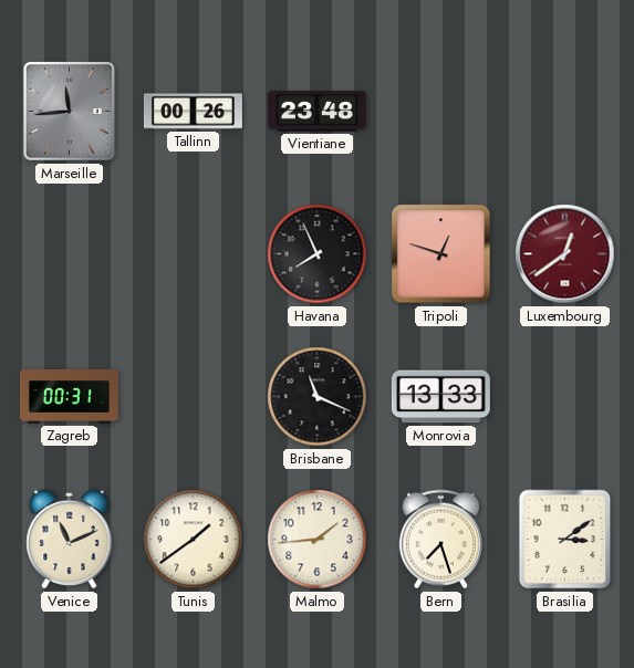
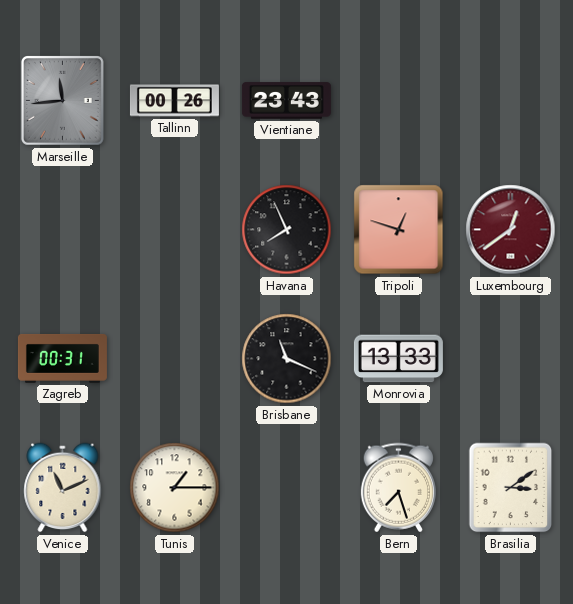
Vientiane: 23:48 -> 23:43 (286, 101)
Tunis: 1:39 -> 1:15 (175, 488)
Malmo: 1:44 -> none (318, 540)
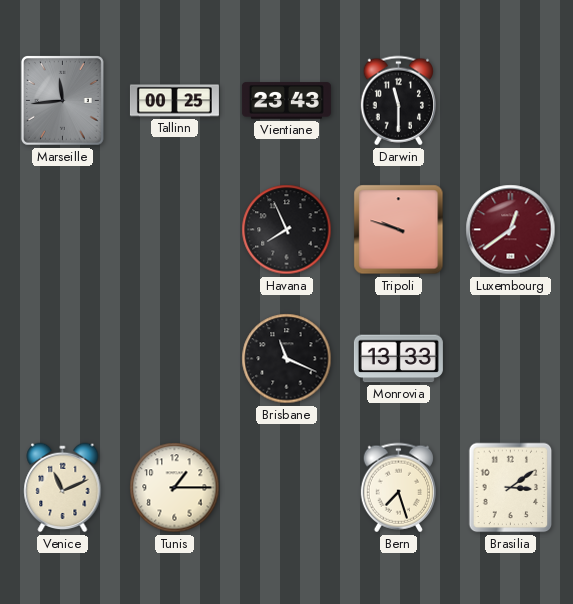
Tallinn: 00:26 -> 00:25 (174, 101)
Darwin: none -> 11:30 (398, 101)
Tripoli: 12:48 -> 9:48 (399, 230)
Zagreb: 00:31 -> none (62, 358)
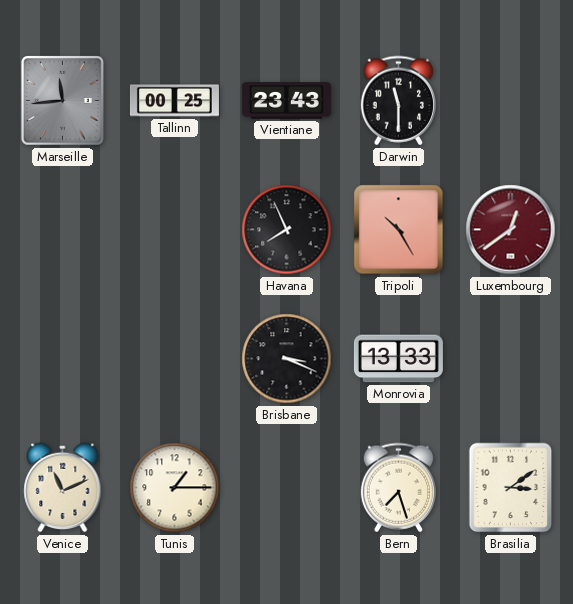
Tripoli: 9:48 -> 10:25 (399, 230)
Brisbane: 11:19 -> 3:19 (287, 359)
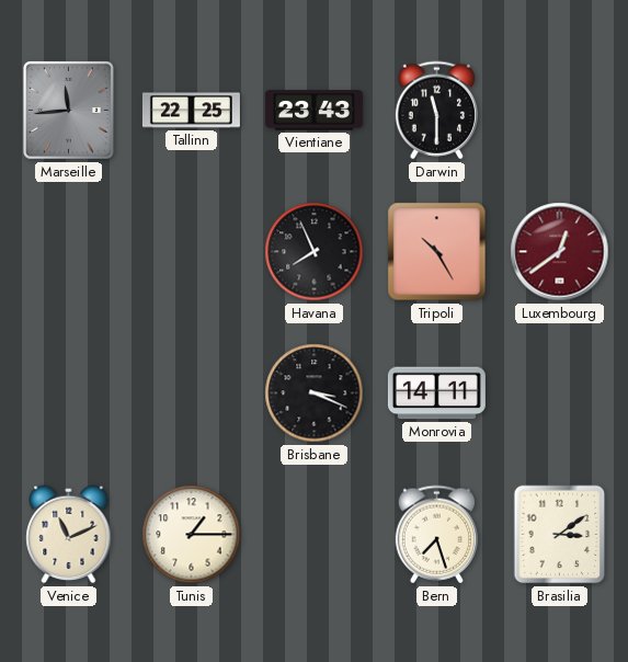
Tallinn: 00:25 -> 22:25 (191, 111)
Monrovia: 13:33 -> 14:11 (436, 393)
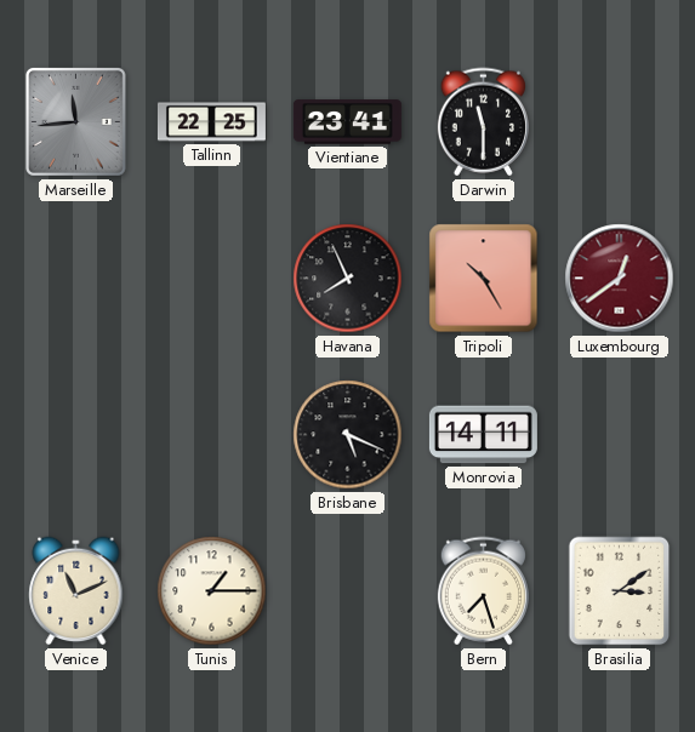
Vientiane: 23:43 -> 23:41 (347, 122)
Brisbane: 3:19 -> 5:19 (348, 435)
